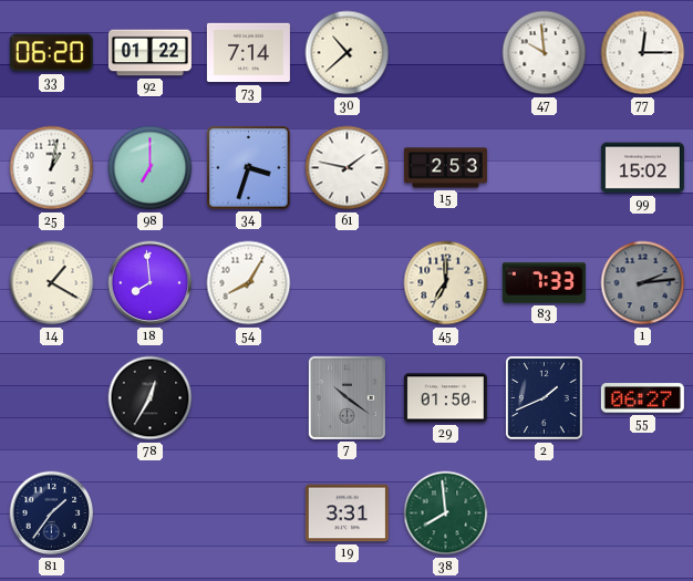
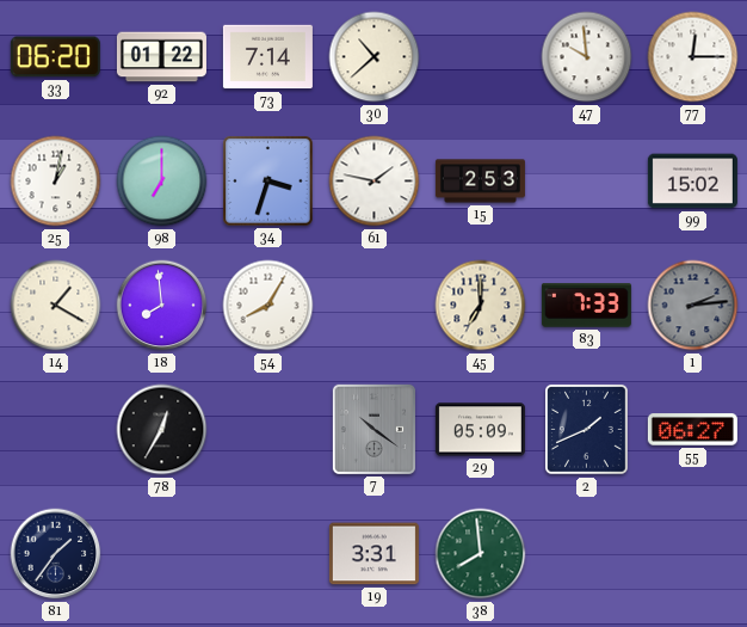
29: 01:50 -> 05:09 (480, 430)
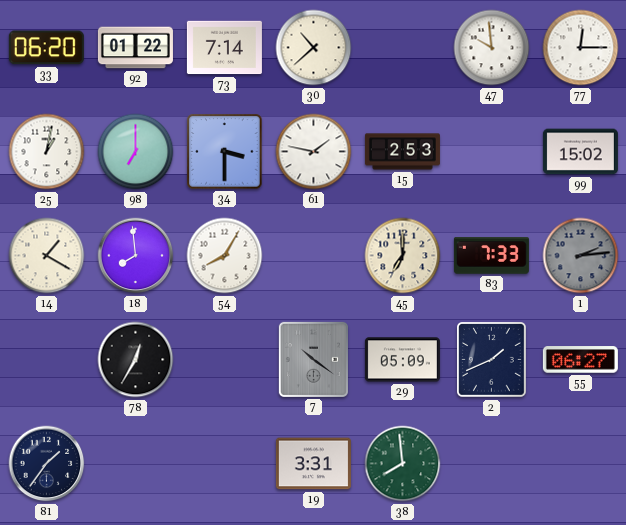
34: 3:33 -> 3:30 (225, 152)
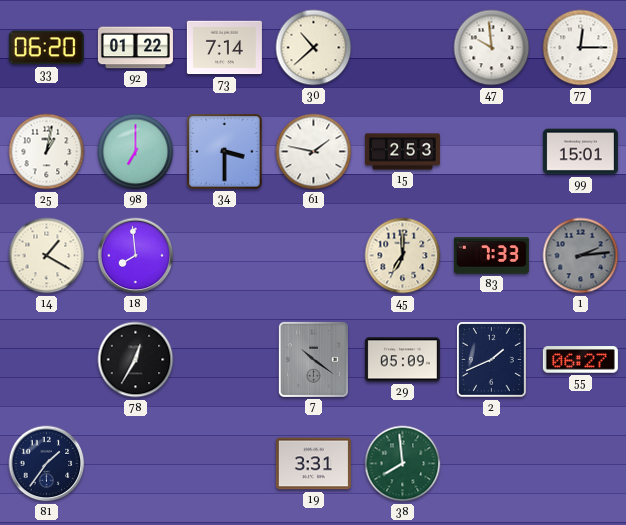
99: 15:02 -> 15:01 (580, 152)
54: 8:05 -> none (225, 256)
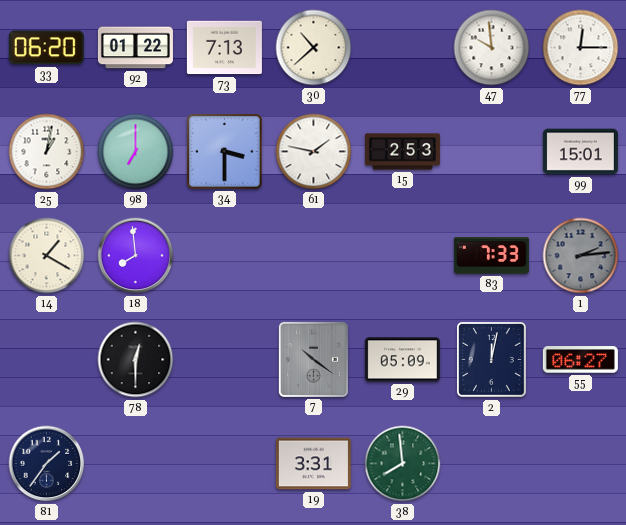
73: 7:14 -> 7:13 (224, 48)
45: 7:00 -> none (403, 256)
78: 12:35 -> 12:30 (136, 360)
2: 1:41 -> 12:02 (492, 360)
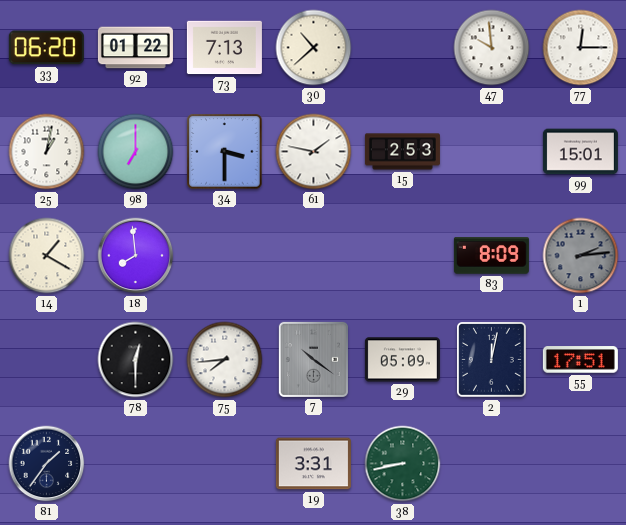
83: 7:33 -> 8:09 (491, 256)
75: none -> 7:44 (225, 360)
55: 06:27 -> 17:51 (580, 360)
38: 7:59 -> 8:43 (403, 464)
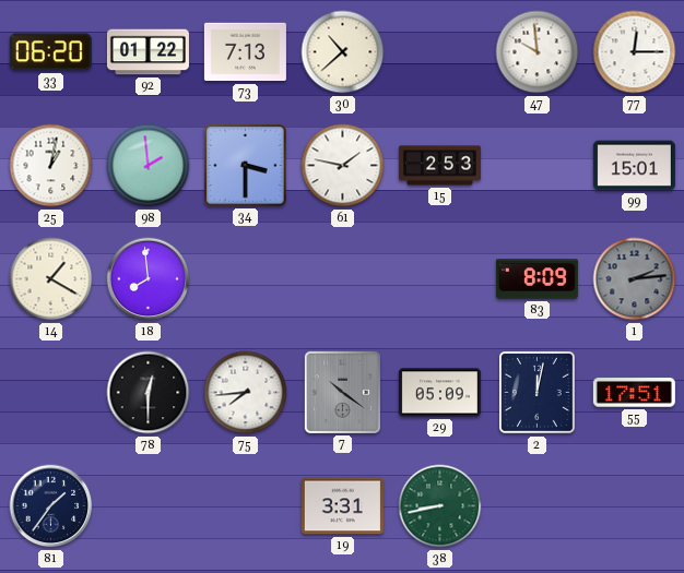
98: 7:00 -> 1:59 (149, 166)
